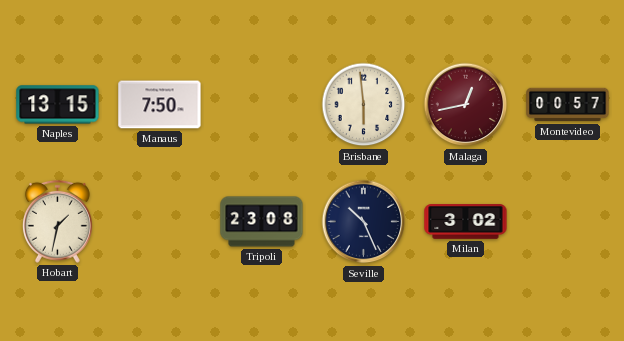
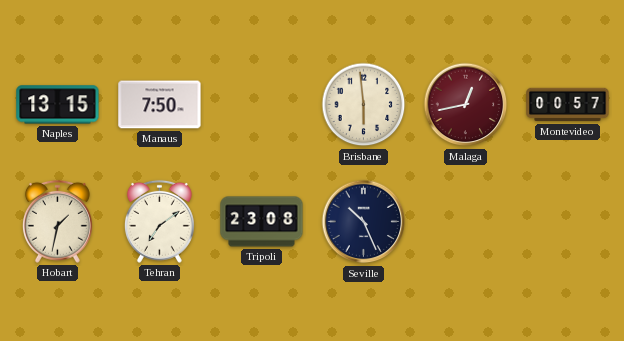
Tehran: none -> 7:09 (159, 221)
Milan: 3:02 -> none (466, 222)
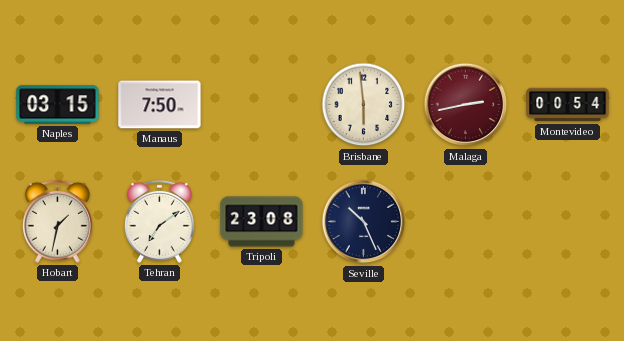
Naples: 13:15 -> 03:15 (58, 105)
Malaga: 12:43 -> 2:43 (466, 105)
Montevideo: 00:57 -> 00:54 (568, 105)
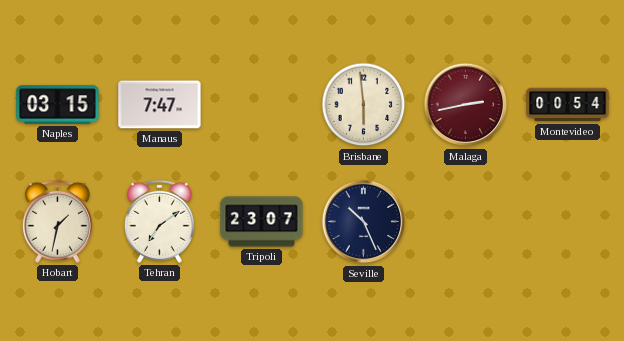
Manaus: 7:50 -> 7:47 (160, 105)
Tripoli: 23:08 -> 23:07 (262, 222)
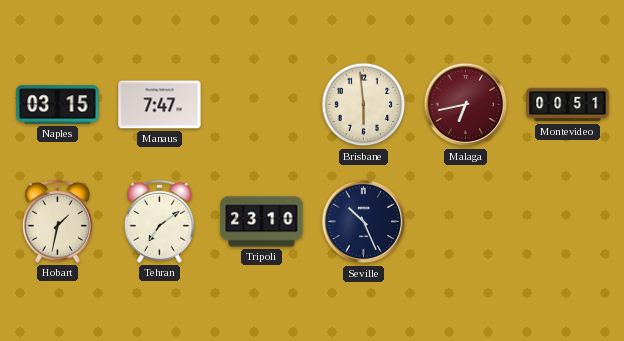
Malaga: 2:43 -> 6:43 (466, 105)
Montevideo: 00:54 -> 00:51 (568, 105)
Tripoli: 23:07 -> 23:10 (262, 222)
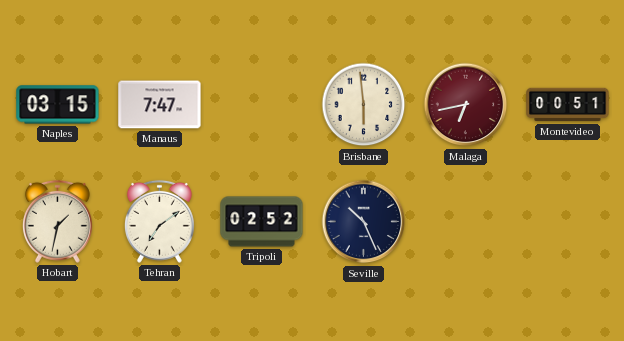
Tripoli: 23:10 -> 02:52 (262, 222)
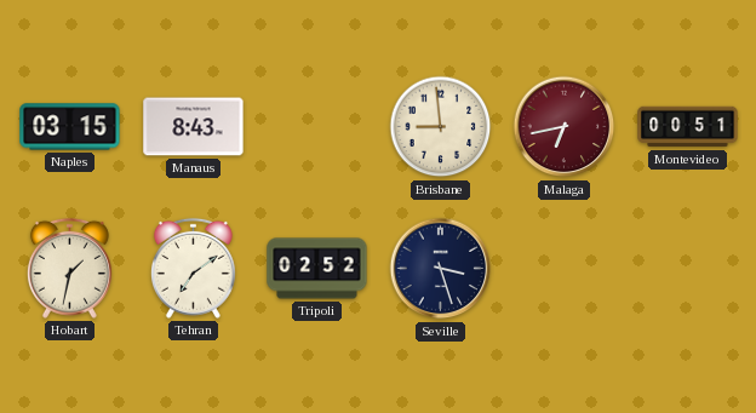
Manaus: 7:47 -> 8:43 (194, 127)
Brisbane: 5:59 -> 8:59 (441, 127)
Seville: 10:26 -> 3:27 (441, 269)
